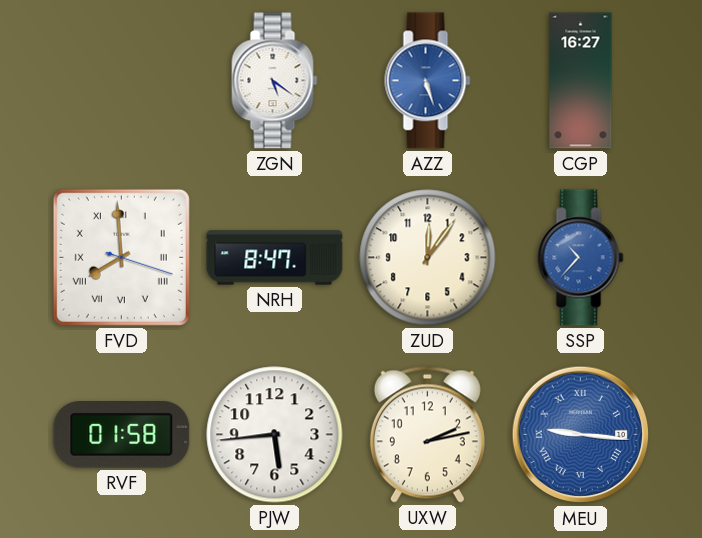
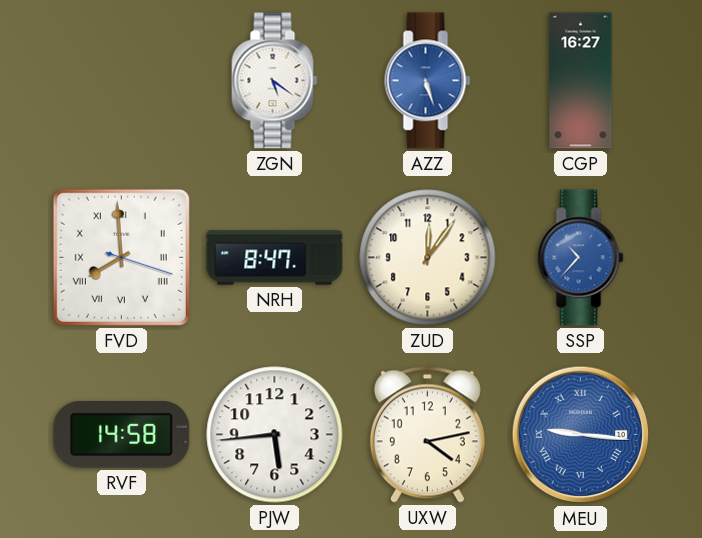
RVF: 01:58 -> 14:58 (122, 435)
UXW: 2:13 -> 4:13 (427, 434)
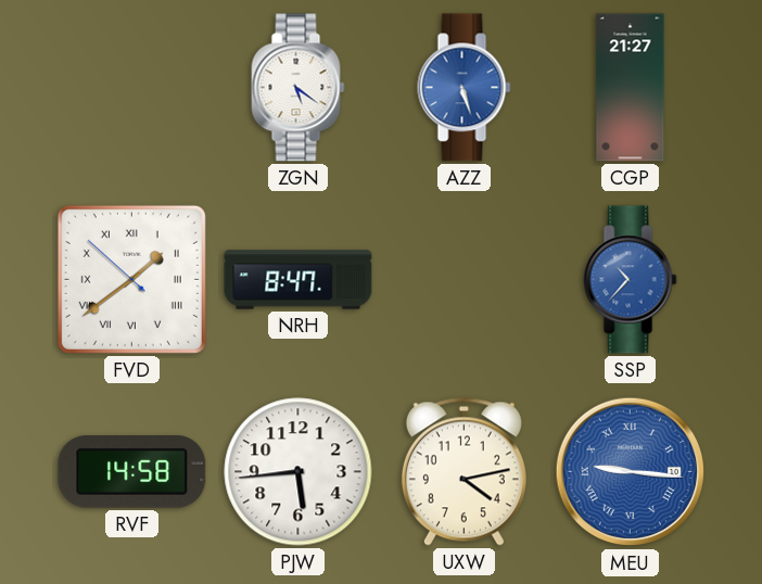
CGP: 16:27 -> 21:27 (631, 88)
FVD: 7:59 -> 1:38 (131, 279)
ZUD: 12:06 -> none (428, 258)
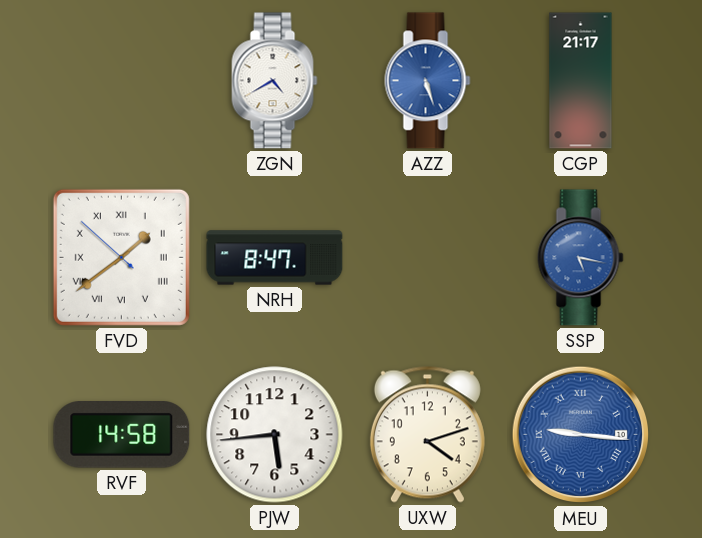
ZGN: 5:21 -> 4:40 (275, 81)
CGP: 21:27 -> 21:17 (581, 81)
SSP: 10:37 -> 5:17 (581, 258)
UXW: 4:13 -> 4:12 (427, 434)
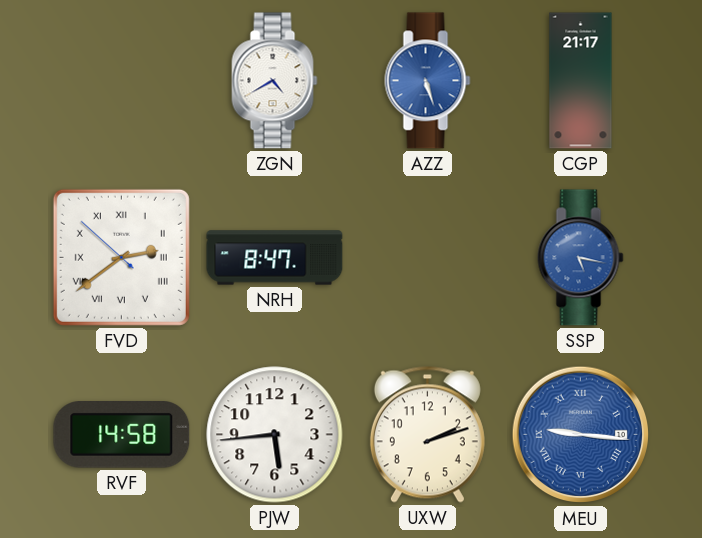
FVD: 1:38 -> 2:38 (121, 257)
UXW: 4:12 -> 2:12 (427, 434)
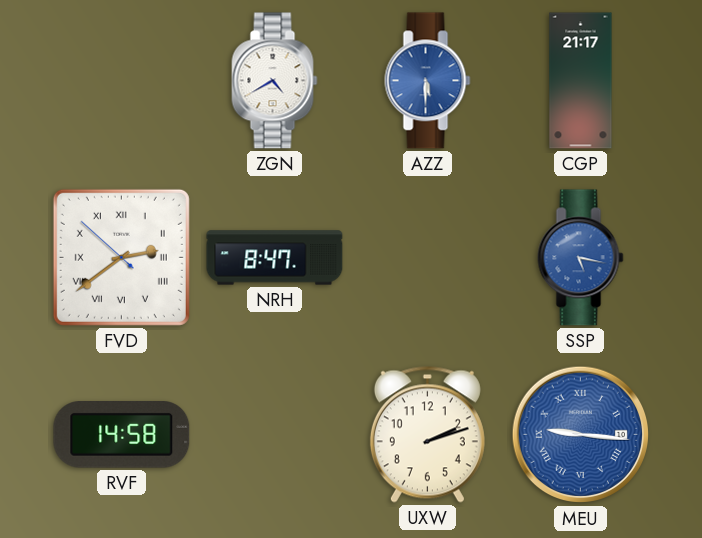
AZZ: 5:27 -> 5:30 (428, 81)
PJW: 5:44 -> none (275, 435)
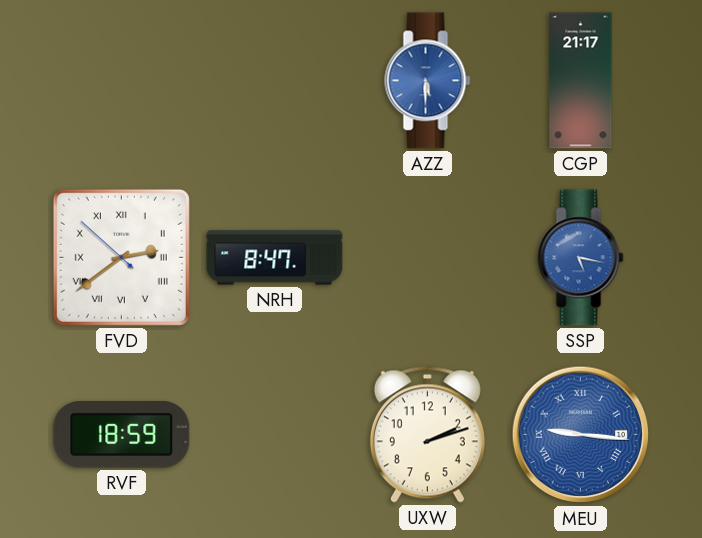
ZGN: 4:40 -> none (275, 81)
RVF: 14:58 -> 18:59 (122, 435)
